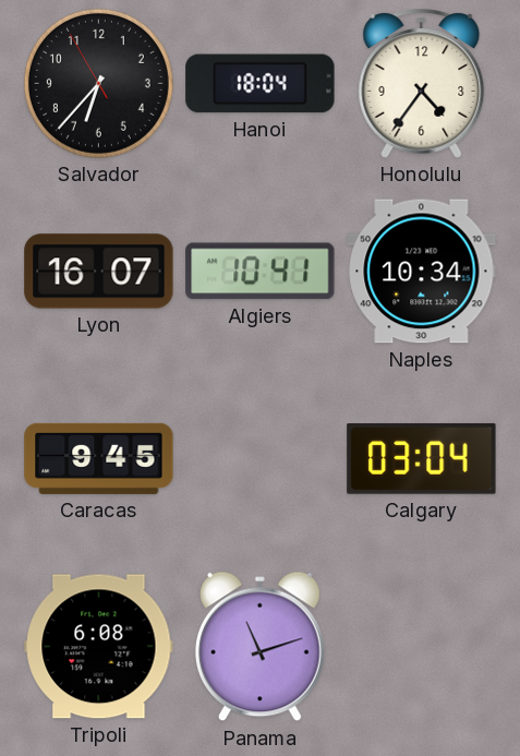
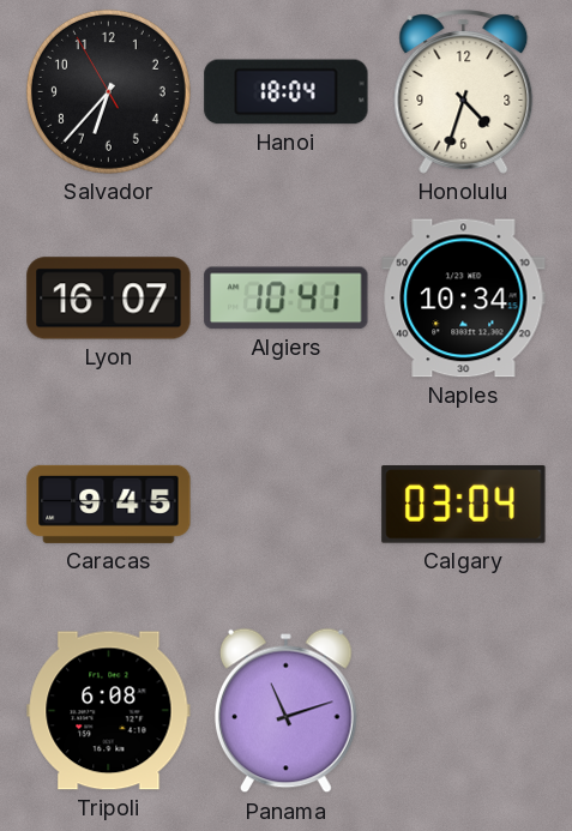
Honolulu: 4:36 -> 4:33 (464, 92)
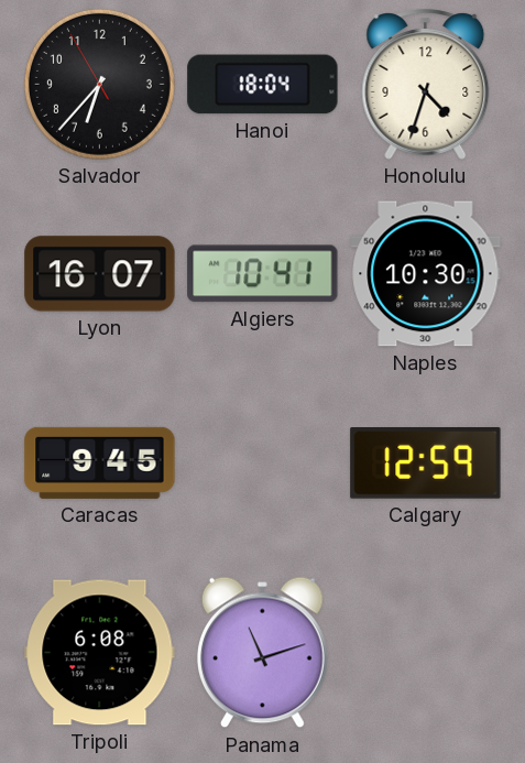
Naples: 10:34 -> 10:30 (426, 274)
Calgary: 03:04 -> 12:59 (426, 464)
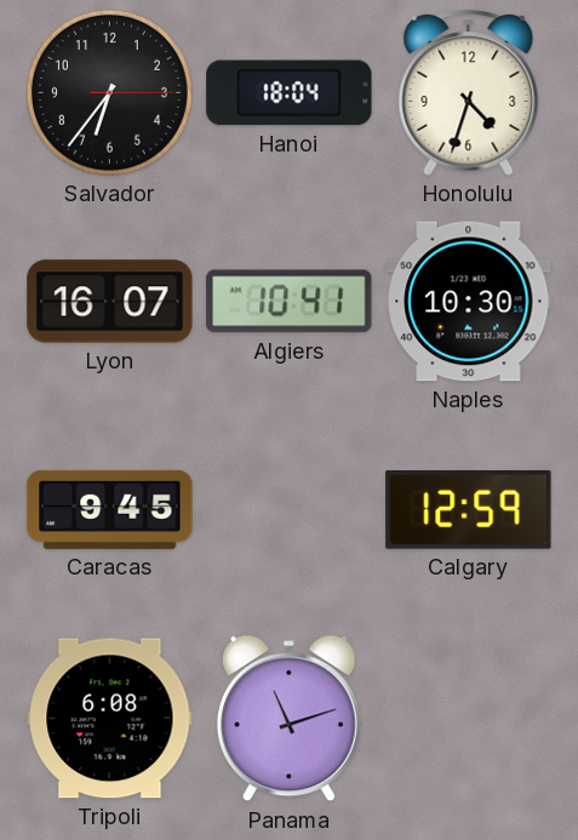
Salvador: 6:36:55 -> 6:36:15 (109, 92)
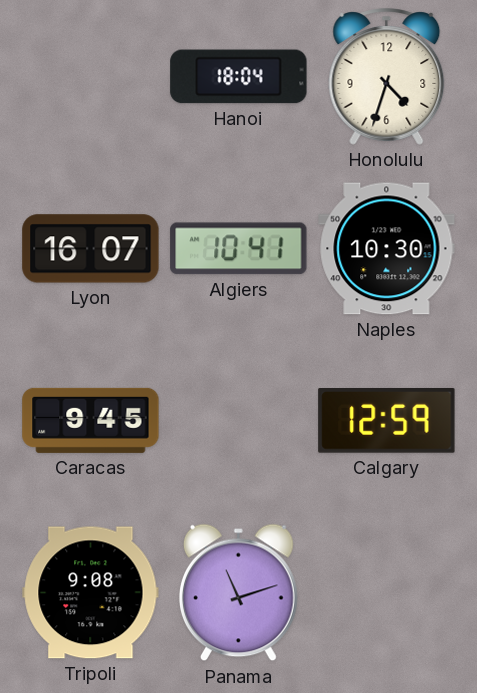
Salvador: 6:36 -> none (109, 92)
Tripoli: 6:08 -> 9:08 (91, 593)
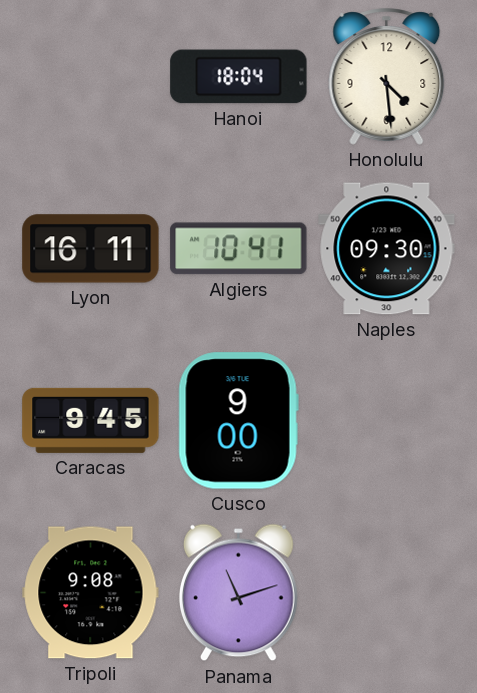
Honolulu: 4:33 -> 4:29 (387, 77)
Lyon: 16:07 -> 16:11 (91, 249)
Naples: 10:30 -> 09:30 (387, 249)
Cusco: none -> 9:00 (238, 421)
Calgary: 12:59 -> none (387, 421)
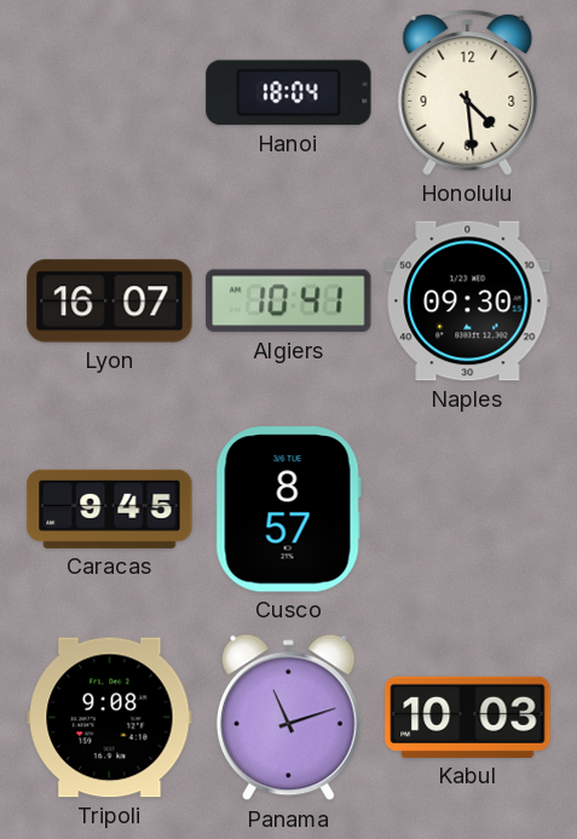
Lyon: 16:11 -> 16:07 (110, 301)
Cusco: 9:00 -> 8:57 (288, 510)
Kabul: none -> 10:03 (468, 717)
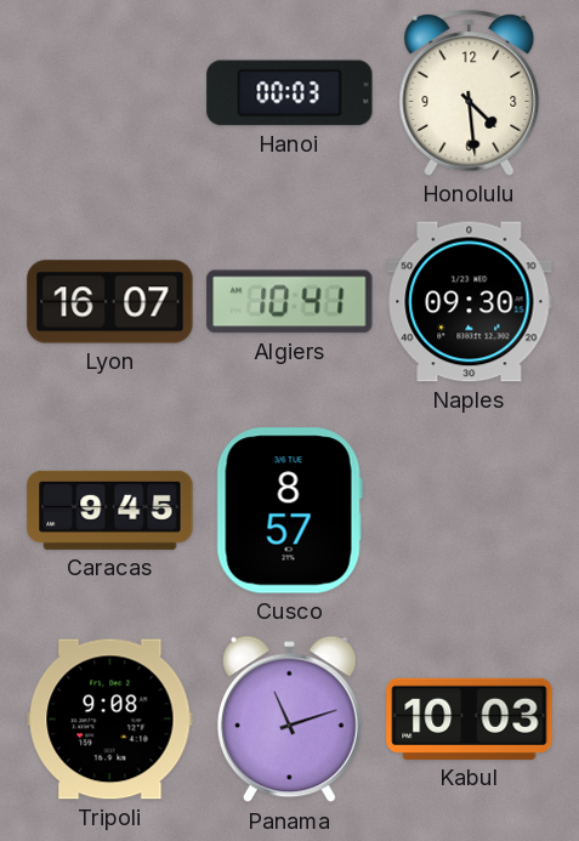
Hanoi: 18:04 -> 00:03 (290, 93)
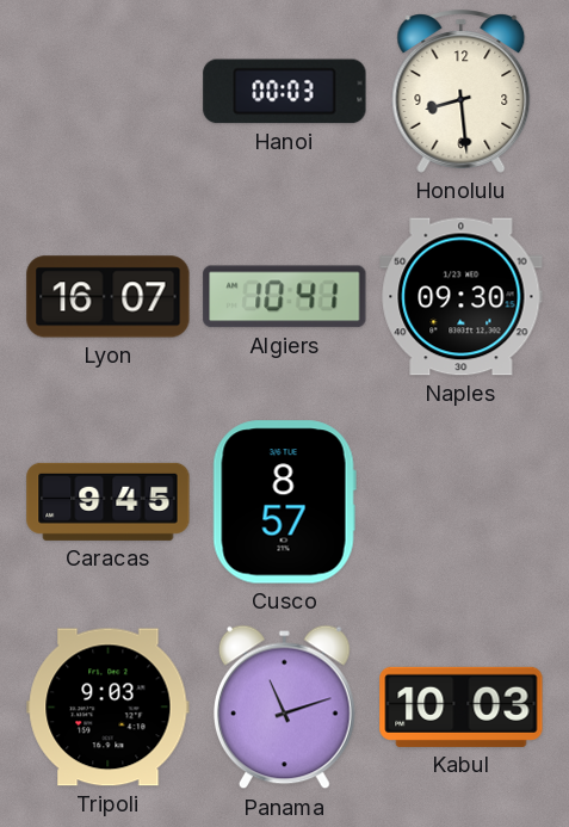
Honolulu: 4:29 -> 8:29 (462, 92)
Tripoli: 9:08 -> 9:03 (109, 708)
